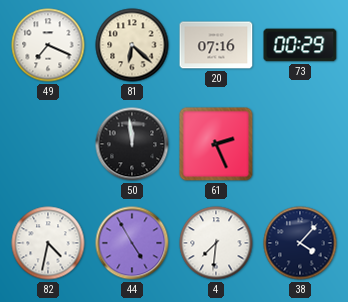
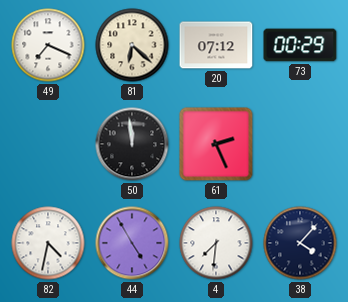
20: 07:16 -> 07:12 (216, 45)
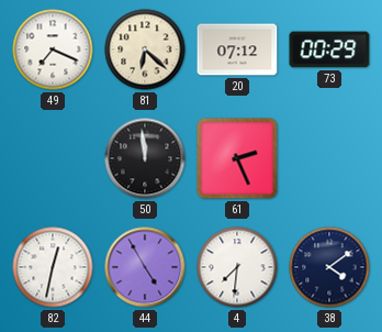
82: 4:32 -> 12:32 (53, 267)
38: 4:07 -> 4:09 (329, 267)
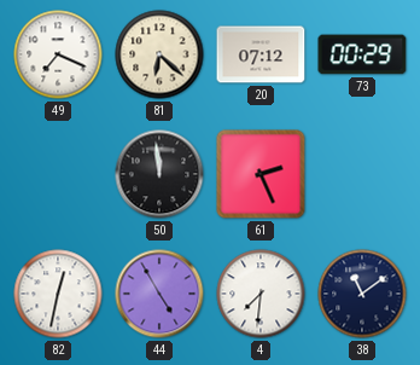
38: 4:09 -> 11:09 (362, 294)
